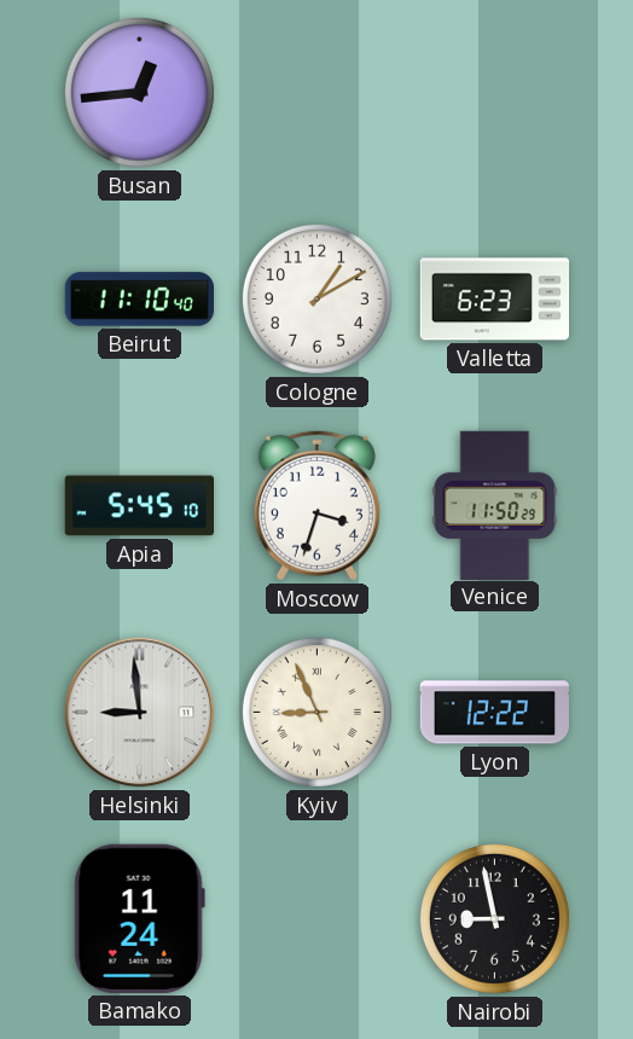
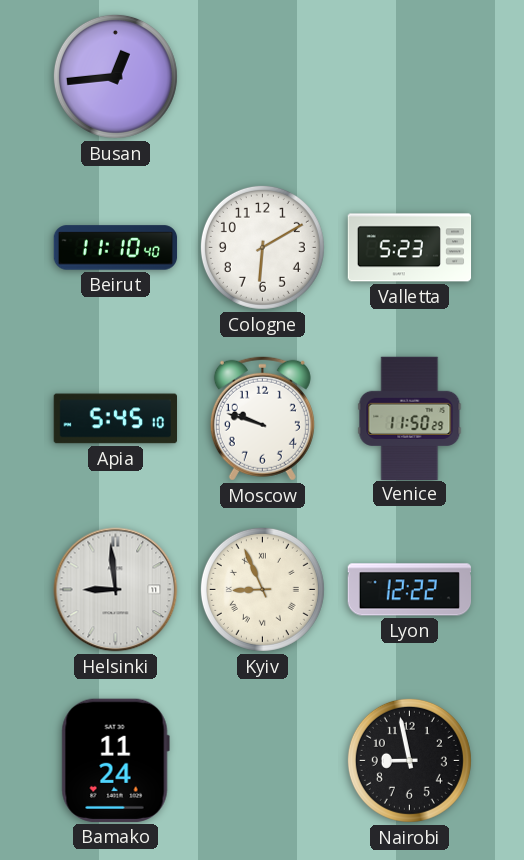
Cologne: 1:10 -> 6:10 (262, 247)
Valletta: 6:23 -> 5:23 (410, 248)
Moscow: 3:33 -> 9:48 (262, 418)
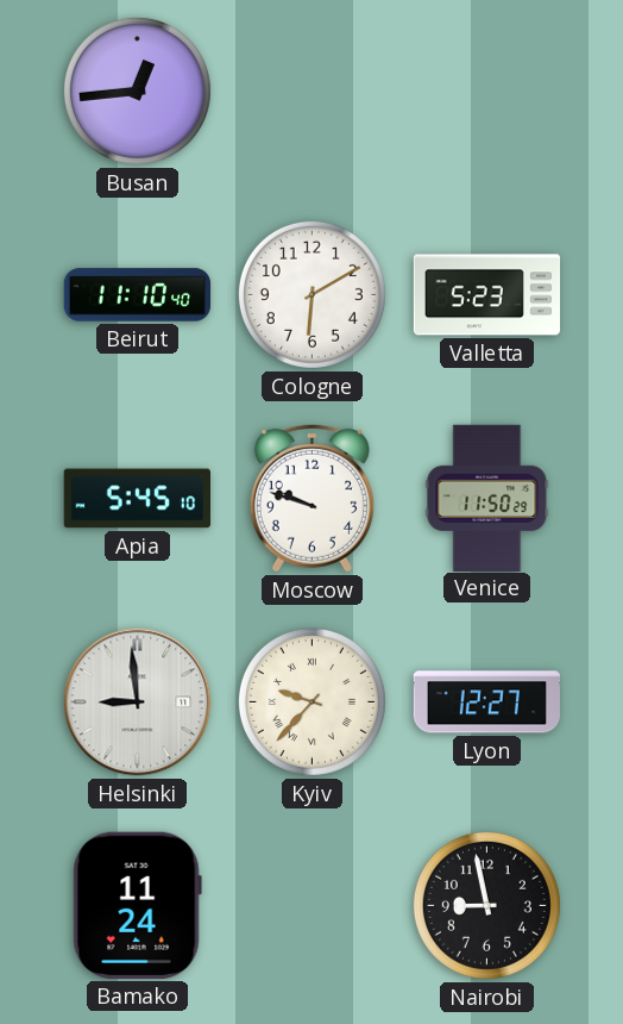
Kyiv: 8:56 -> 9:37 (311, 701)
Lyon: 12:22 -> 12:27 (486, 703)
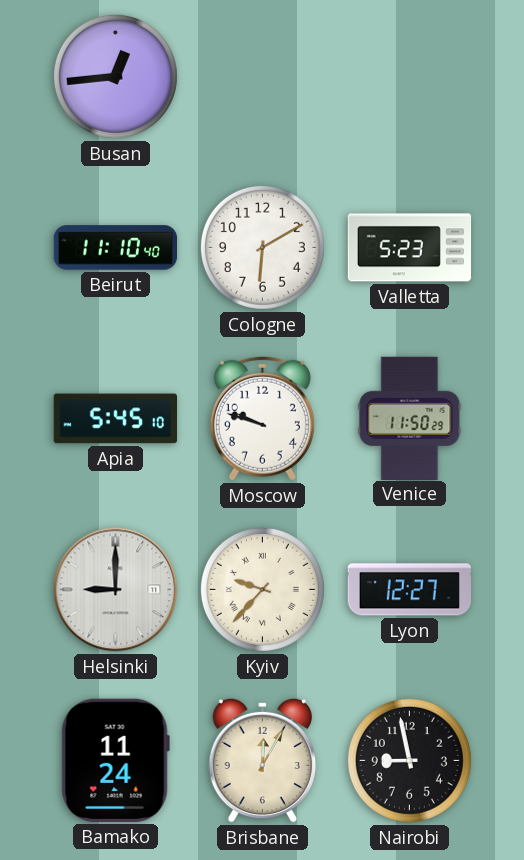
Helsinki: 8:59 -> 9:00 (116, 590)
Brisbane: none -> 12:05 (262, 760)
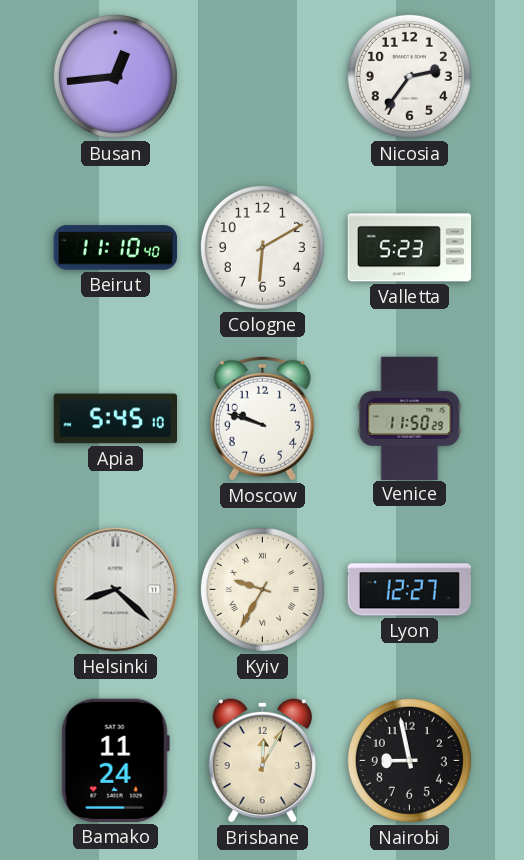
Nicosia: none -> 2:36 (409, 76)
Helsinki: 9:00 -> 8:22 (116, 590)
Kyiv: 9:37 -> 9:35 (262, 589)
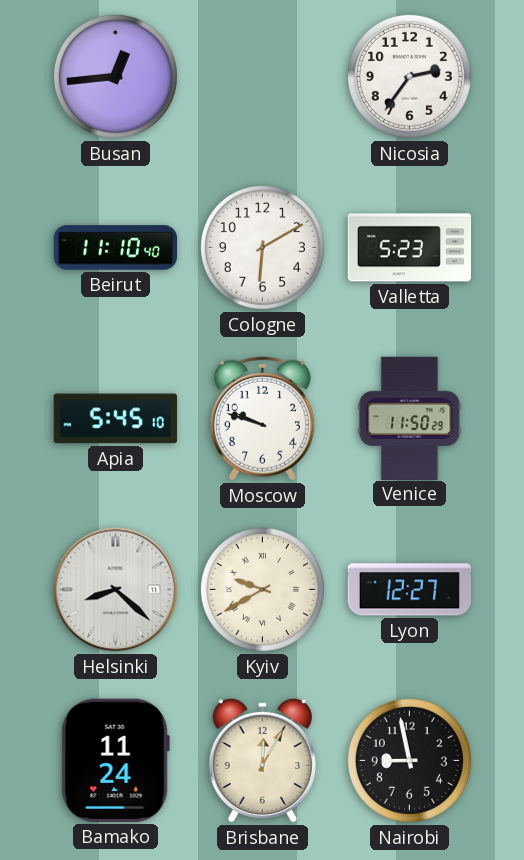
Kyiv: 9:35 -> 9:40 (262, 589)
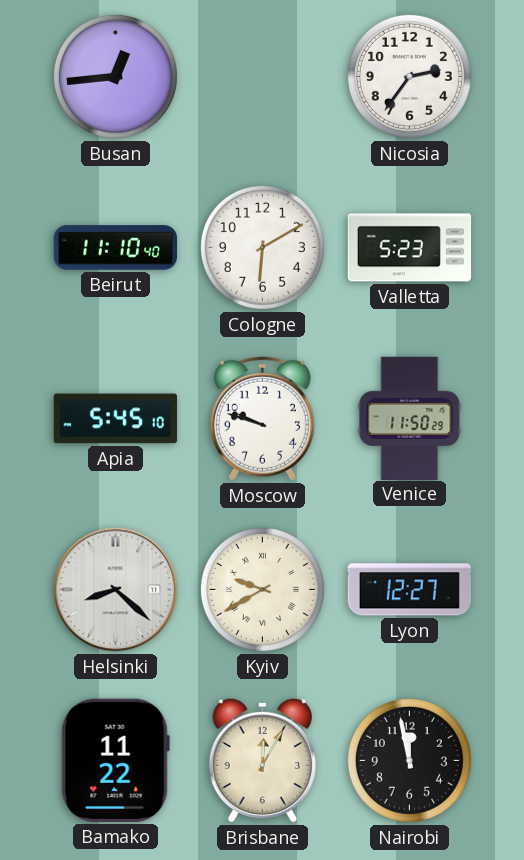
Bamako: 11:24 -> 11:22 (115, 760)
Nairobi: 8:58 -> 11:58 (409, 760)
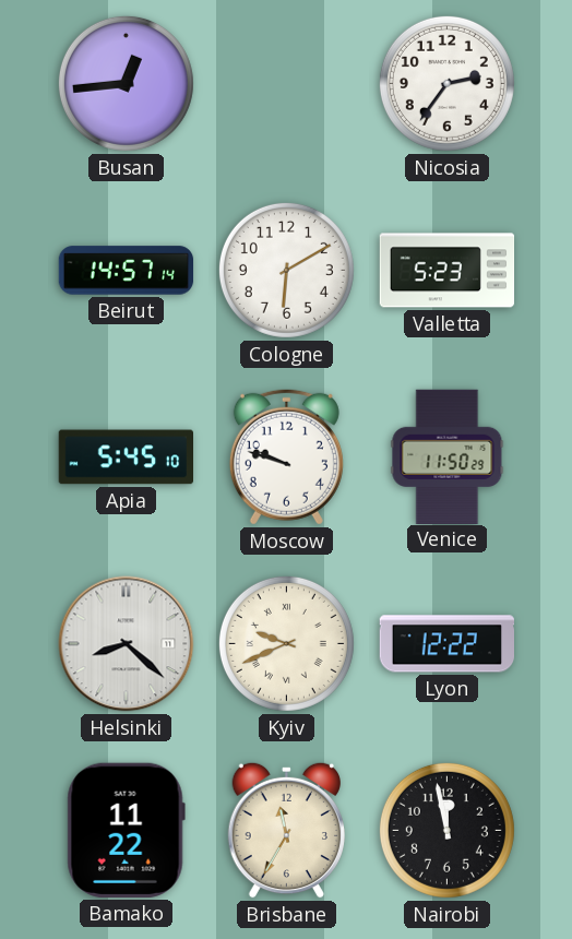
Beirut: 11:10 -> 14:57 (127, 271)
Kyiv: 9:40 -> 9:41 (286, 643)
Lyon: 12:27 -> 12:22 (446, 644)
Brisbane: 12:05 -> 11:35 (286, 830)
